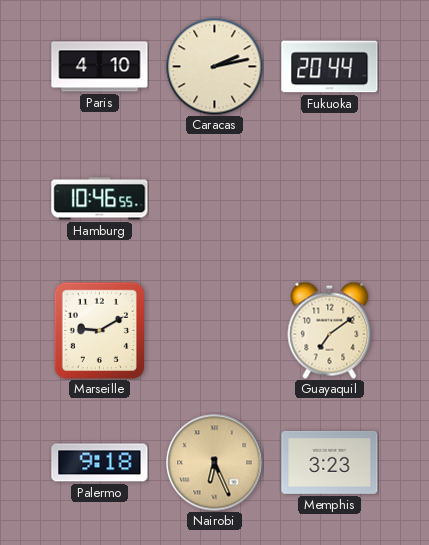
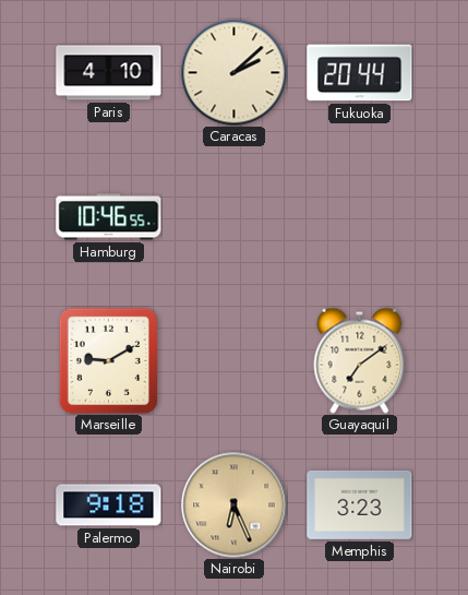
Caracas: 2:13 -> 2:08 (233, 72)
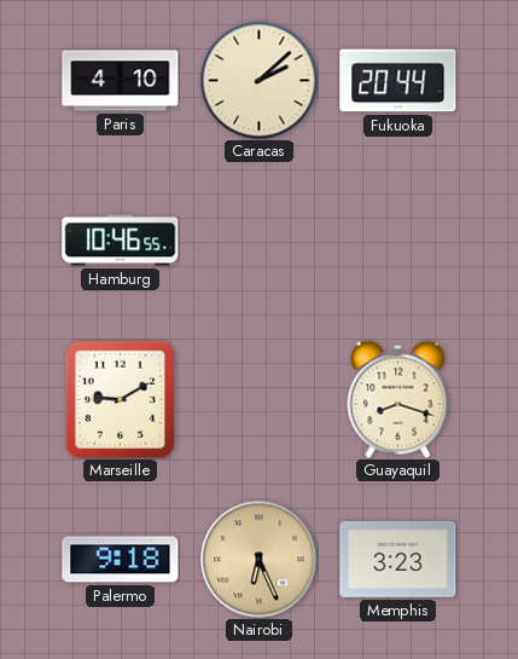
Guayaquil: 7:09 -> 8:18 (398, 399)
